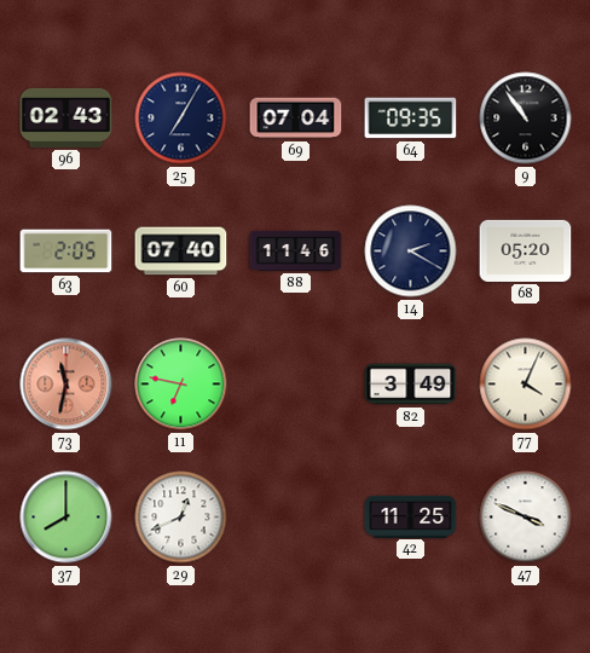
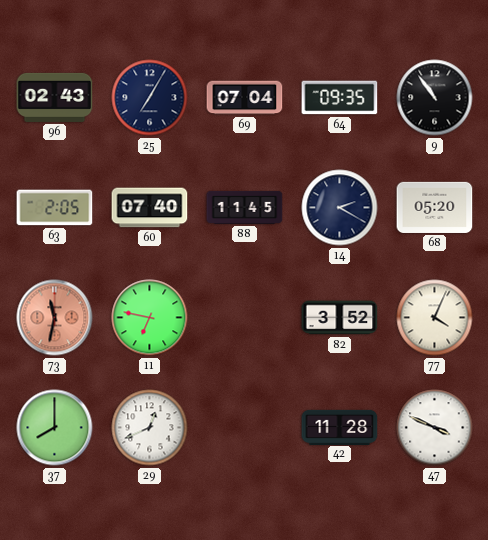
88: 11:46 -> 11:45 (245, 207)
82: 3:49 -> 3:52 (340, 318)
42: 11:25 -> 11:28 (340, 427)
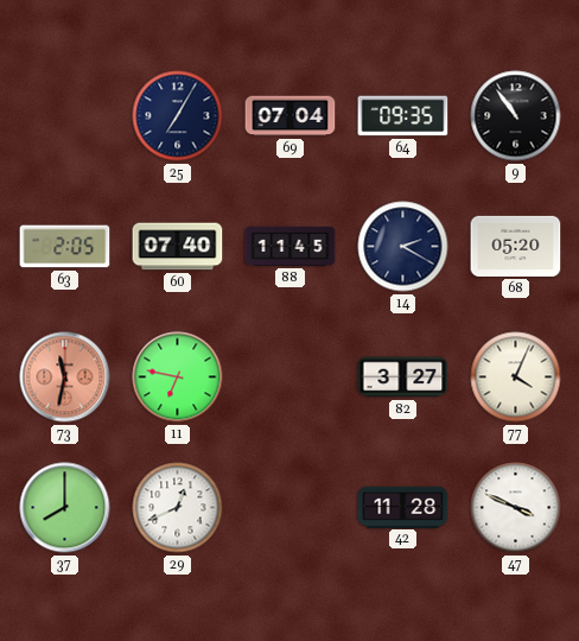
96: 02:43 -> none (55, 97)
82: 3:52 -> 3:27 (403, 377)
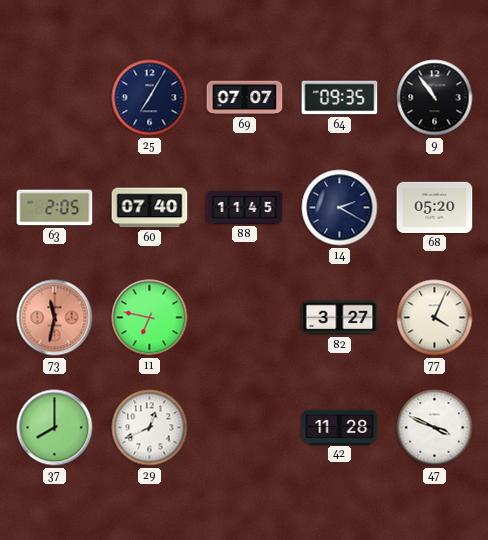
69: 07:04 -> 07:07 (245, 98)
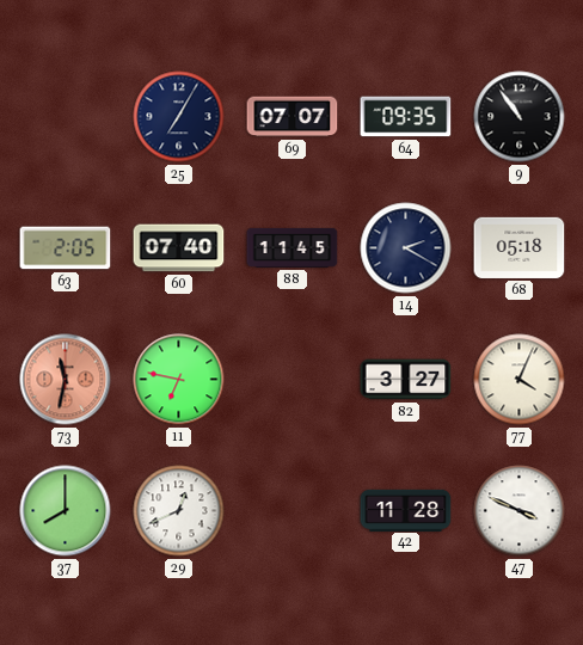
68: 05:20 -> 05:18 (520, 247)
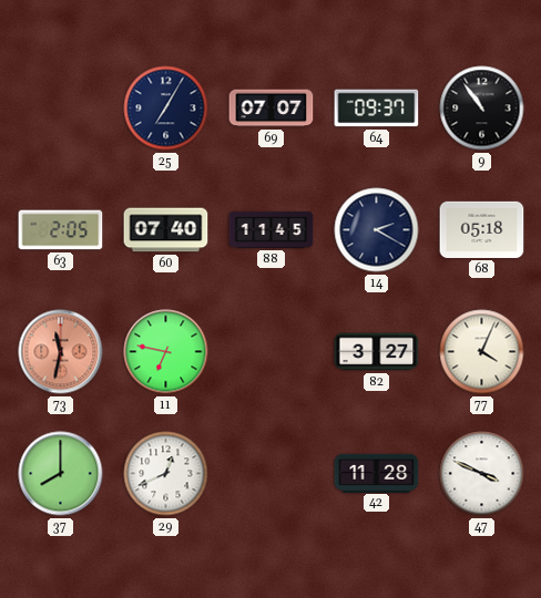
64: 09:35 -> 09:37 (377, 109)
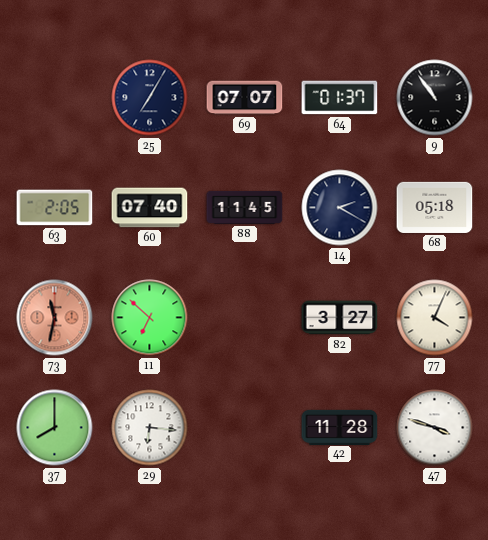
64: 09:37 -> 01:37 (340, 98)
11: 6:47 -> 6:52 (150, 318)
29: 12:41 -> 6:16 (150, 428)
47: 3:49 -> 3:48 (435, 428)
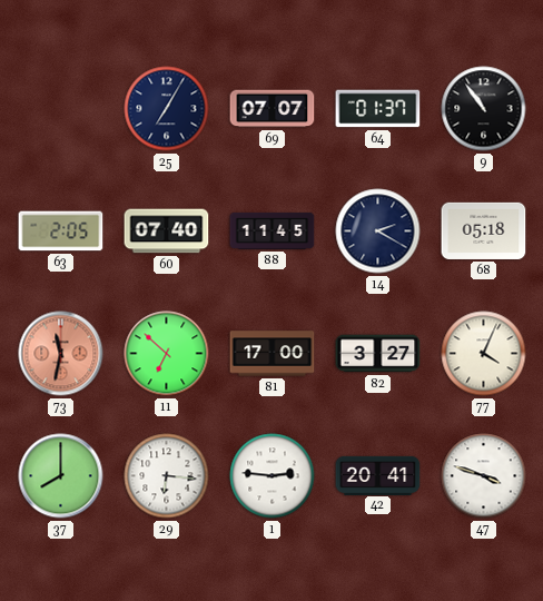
81: none -> 17:00 (273, 354)
1: none -> 2:46 (273, 476)
42: 11:28 -> 20:41 (378, 475)
